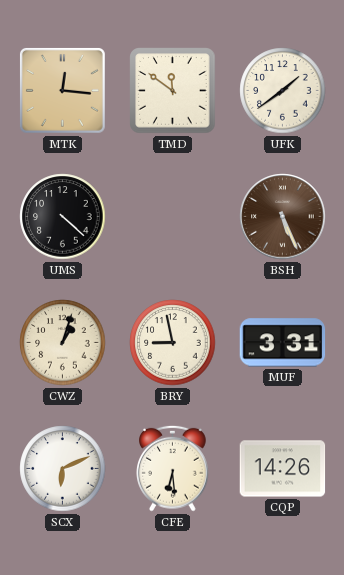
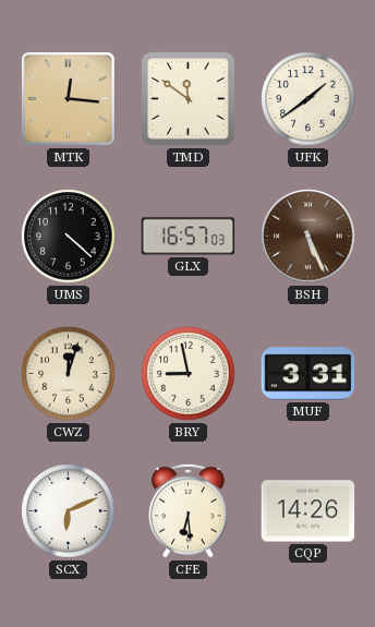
GLX: none -> 16:57 (189, 237)
CWZ: 1:03 -> 12:03 (69, 374)
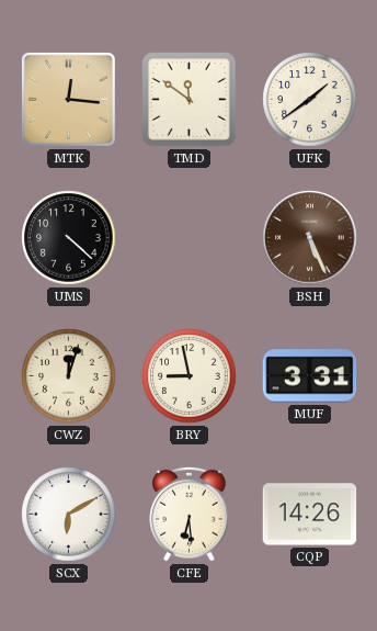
GLX: 16:57 -> none (189, 237)
SCX: 6:11 -> 6:10 (69, 515)
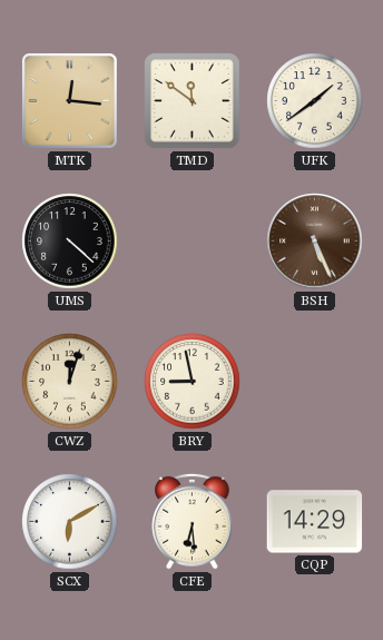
MUF: 3:31 -> none (310, 376)
CQP: 14:26 -> 14:29 (315, 522)
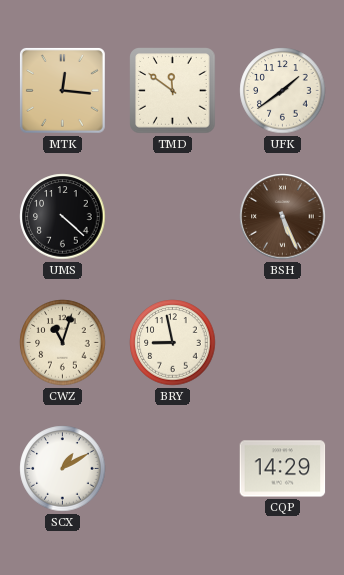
CWZ: 12:03 -> 11:03 (63, 343)
SCX: 6:10 -> 1:10 (63, 469)
CFE: 6:29 -> none (193, 521)
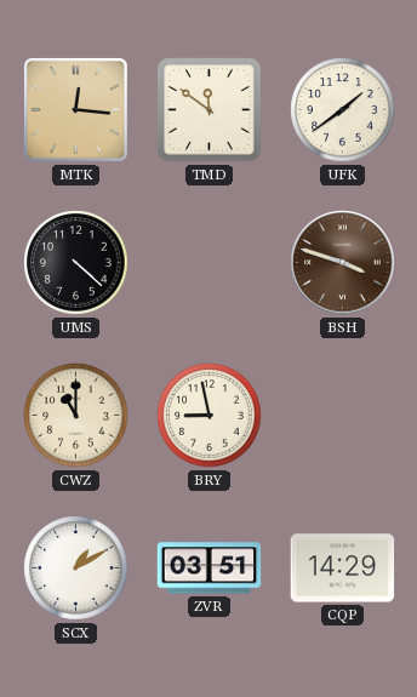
BSH: 5:26 -> 3:48 (343, 263)
CWZ: 11:03 -> 11:00 (76, 416)
ZVR: none -> 03:51 (210, 569)
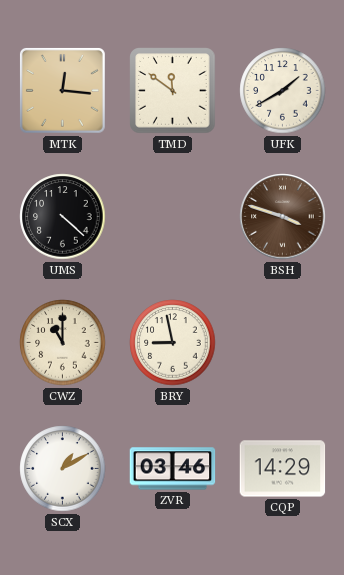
UFK: 1:39 -> 1:40 (283, 91)
ZVR: 03:51 -> 03:46 (173, 469)
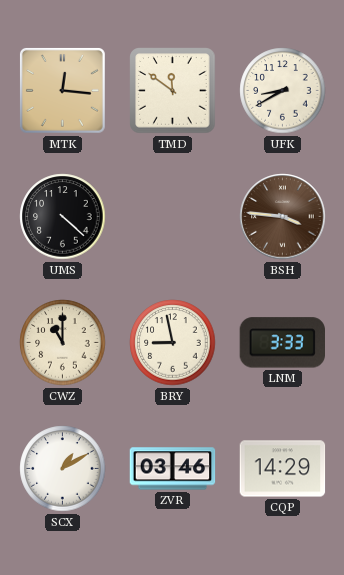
UFK: 1:40 -> 8:40 (283, 91)
BSH: 3:48 -> 3:46 (283, 217)
LNM: none -> 3:33 (283, 343)
